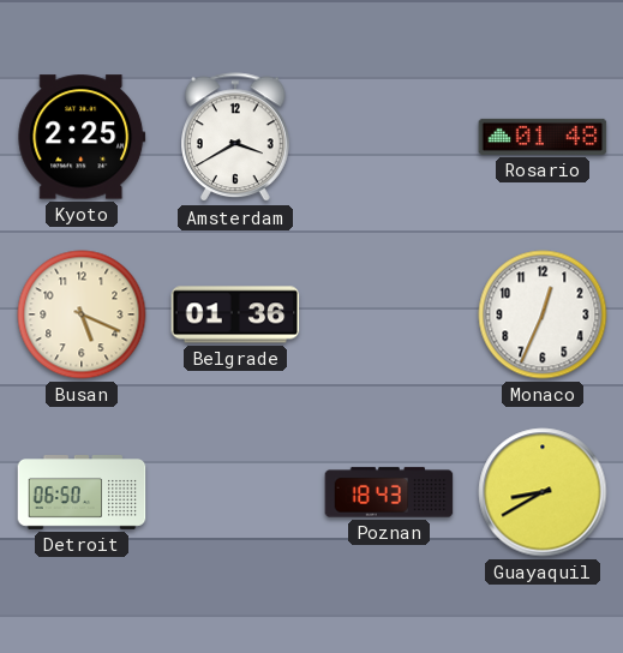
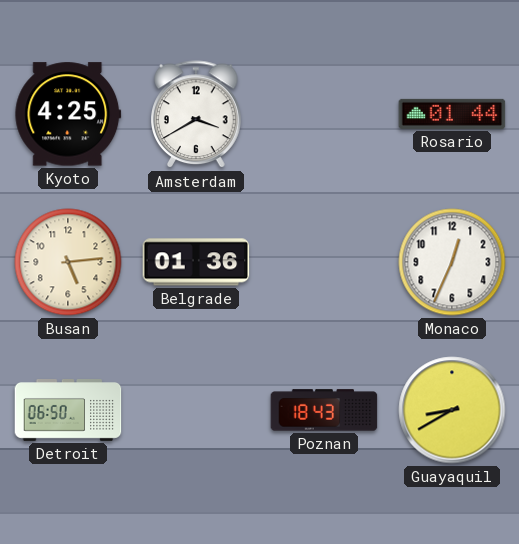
Kyoto: 2:25 -> 4:25 (68, 114)
Rosario: 01:48 -> 01:44 (452, 114)
Busan: 5:19 -> 5:14 (68, 262)
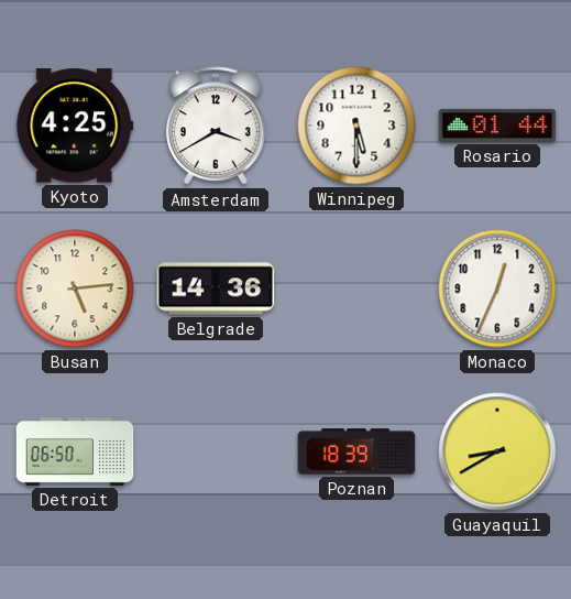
Winnipeg: none -> 5:30 (356, 126)
Belgrade: 01:36 -> 14:36 (216, 288)
Poznan: 18:43 -> 18:39 (356, 451)
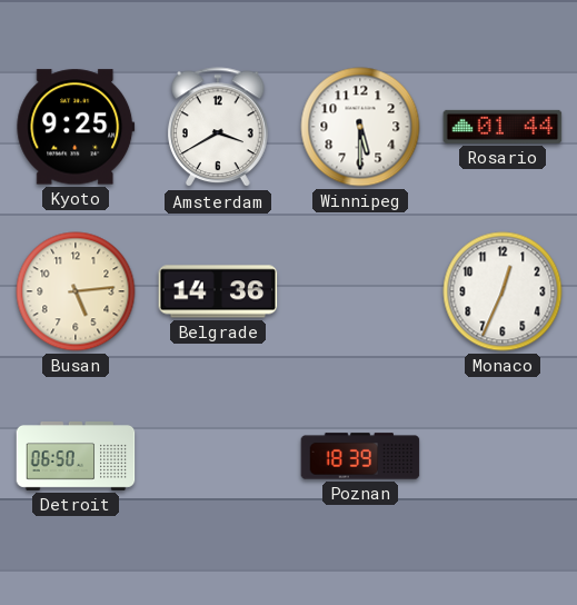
Kyoto: 4:25 -> 9:25 (76, 127)
Guayaquil: 8:40 -> none (497, 451)
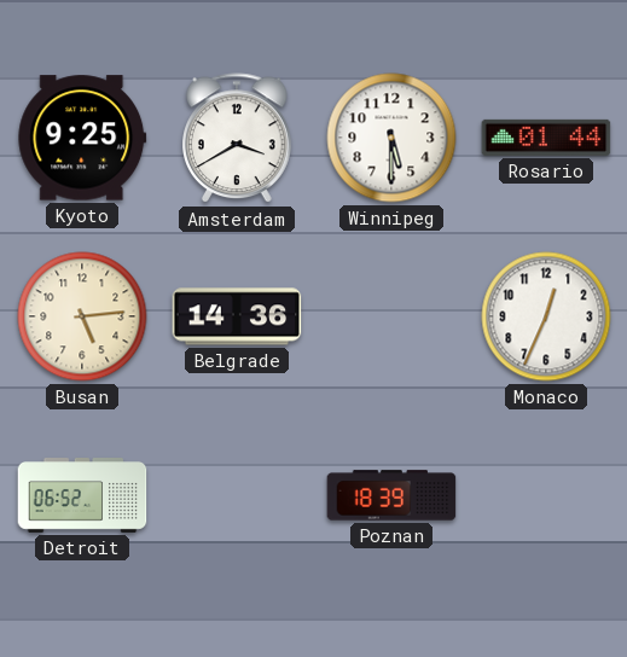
Detroit: 06:50 -> 06:52 (82, 496)
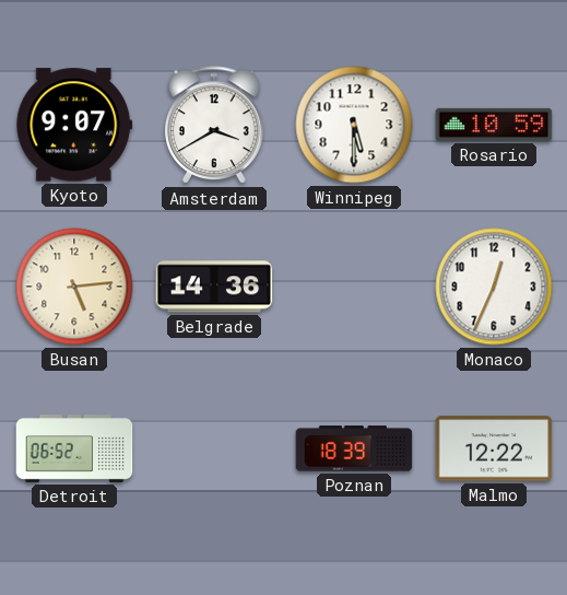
Kyoto: 9:25 -> 9:07 (74, 125)
Rosario: 01:44 -> 10:59 (494, 125)
Malmo: none -> 12:22 (494, 448)
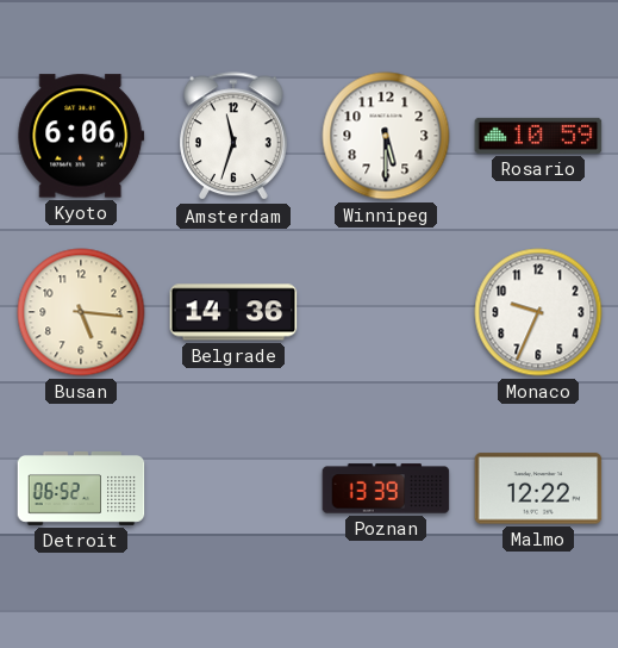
Kyoto: 9:07 -> 6:06 (81, 136)
Amsterdam: 3:40 -> 11:33 (235, 137)
Busan: 5:14 -> 5:16 (81, 312)
Monaco: 12:34 -> 9:34 (538, 312)
Poznan: 18:39 -> 13:39 (386, 488)
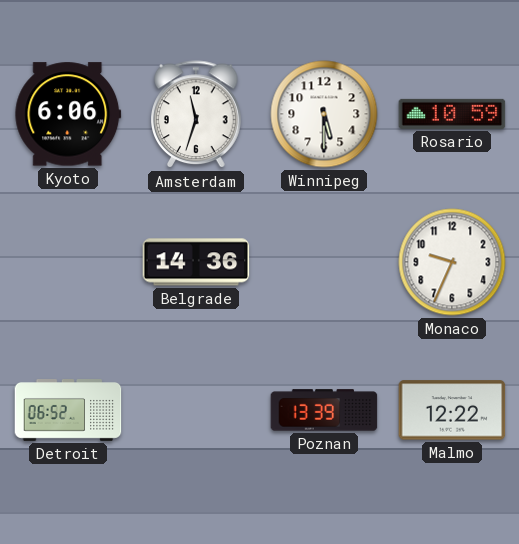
Busan: 5:16 -> none (81, 312)
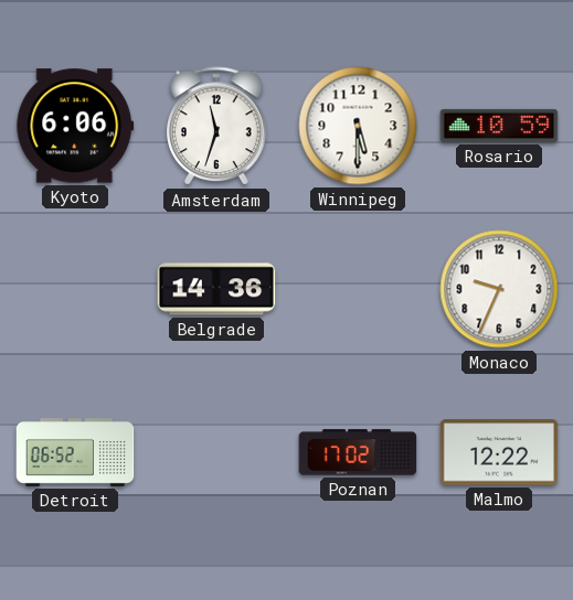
Poznan: 13:39 -> 17:02 (358, 452)
